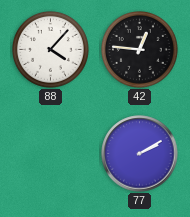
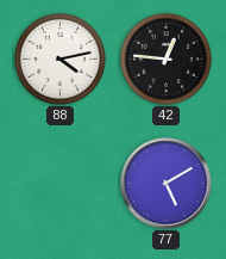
88: 4:07 -> 4:13 (59, 58)
77: 2:10 -> 5:10 (167, 184)
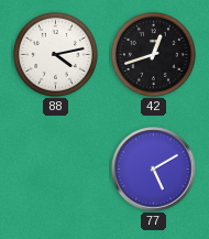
42: 12:46 -> 12:42 (153, 54)
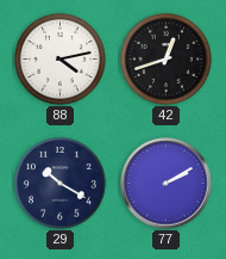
29: none -> 10:20 (59, 183)
77: 5:10 -> 2:10 (167, 184)
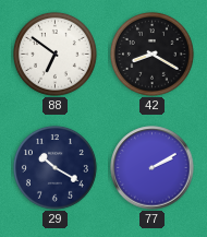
88: 4:13 -> 6:51 (54, 54)
42: 12:42 -> 8:20 (151, 54)
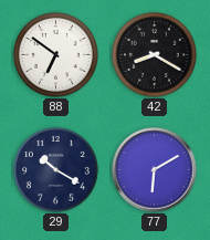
77: 2:10 -> 6:10 (155, 170)
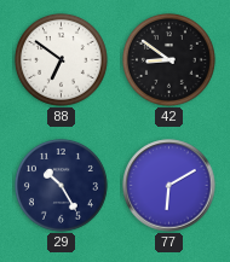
42: 8:20 -> 8:51 (168, 59)
29: 10:20 -> 10:25 (61, 185)
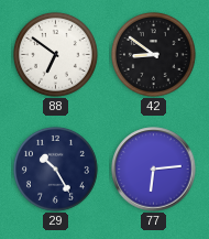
77: 6:10 -> 6:14 (154, 170)
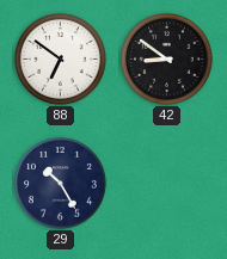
77: 6:14 -> none (154, 170)
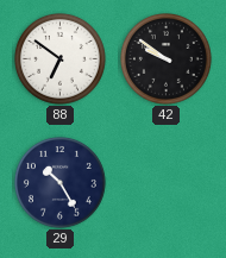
42: 8:51 -> 9:51 (165, 58)
